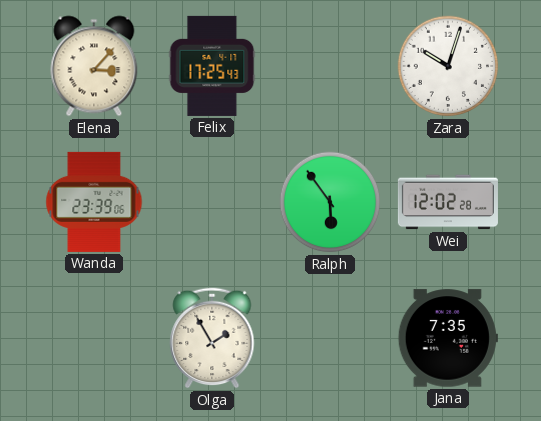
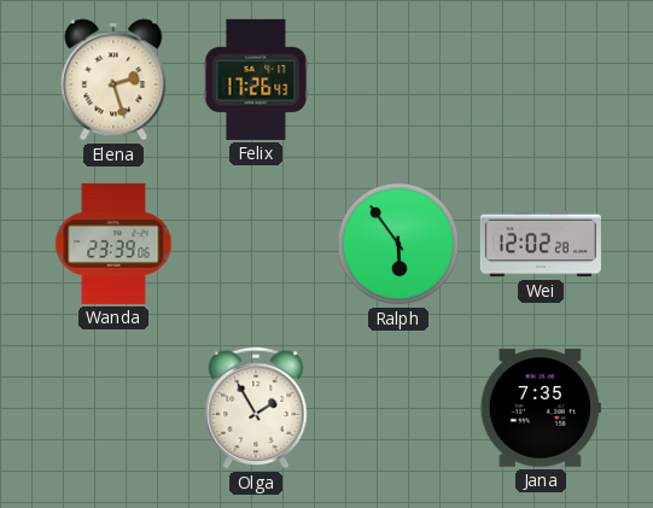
Elena: 3:07 -> 2:27 (113, 80)
Felix: 17:25 -> 17:26 (256, 80)
Zara: 10:03 -> none (448, 66)
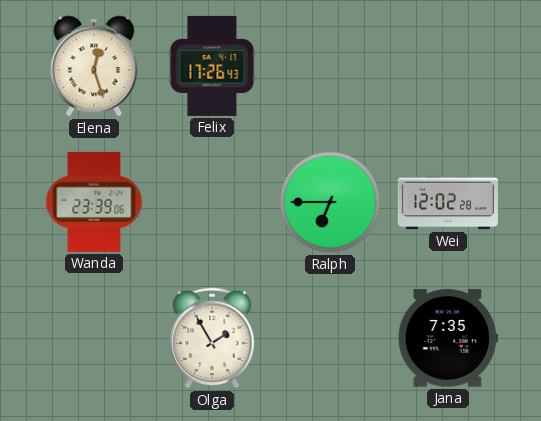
Elena: 2:27 -> 12:27 (94, 66)
Ralph: 5:54 -> 6:45 (330, 202)
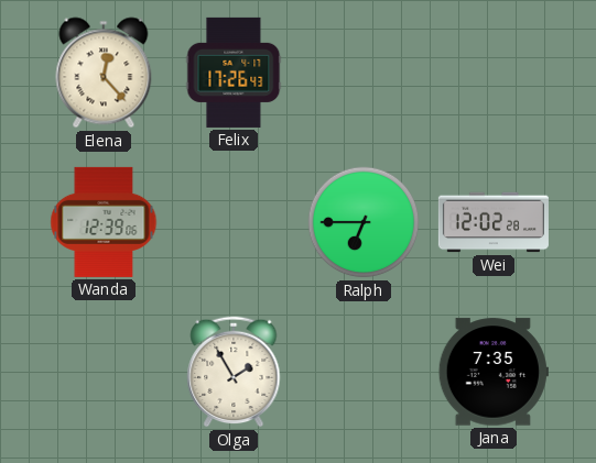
Elena: 12:27 -> 12:23 (104, 73)
Wanda: 23:39 -> 12:39 (104, 222)
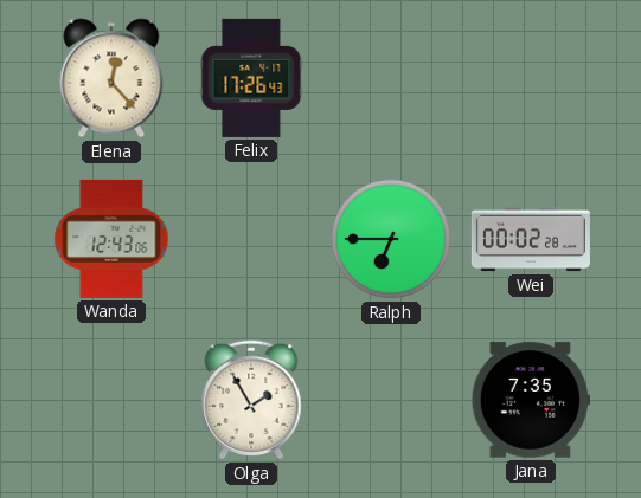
Wanda: 12:39 -> 12:43 (111, 239)
Wei: 12:02 -> 00:02 (531, 239)
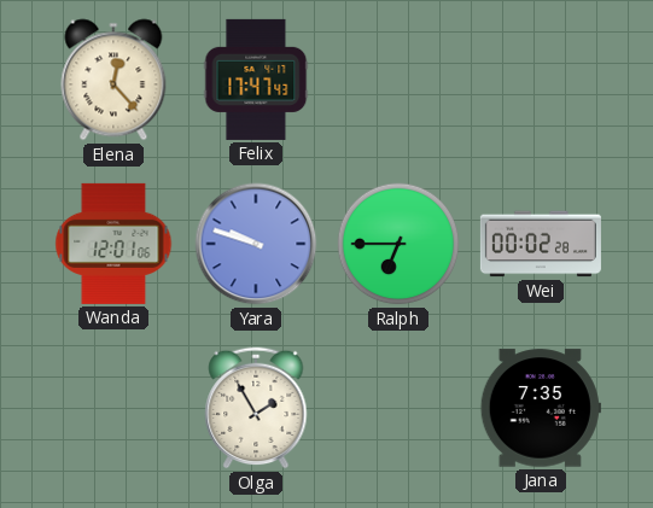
Felix: 17:26 -> 17:47 (256, 80)
Wanda: 12:43 -> 12:01 (113, 244)
Yara: none -> 9:48 (256, 244)
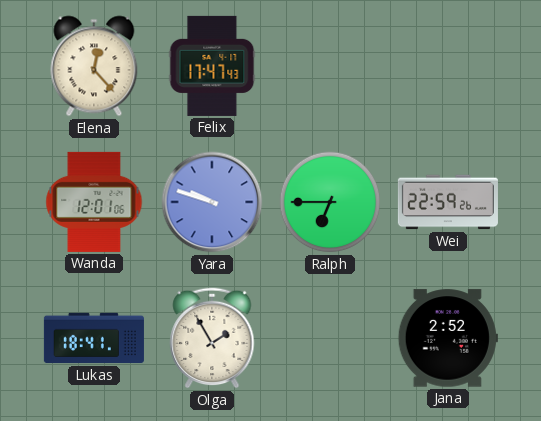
Wei: 00:02 -> 22:59 (448, 202)
Lukas: none -> 18:41 (94, 338)
Jana: 7:35 -> 2:52 (448, 338)
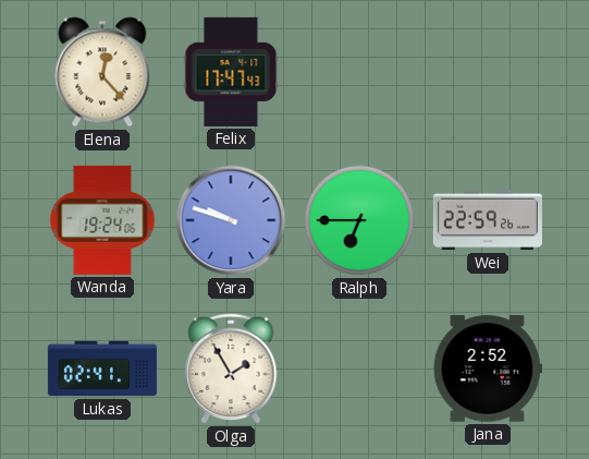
Wanda: 12:01 -> 19:24 (102, 220)
Lukas: 18:41 -> 02:41 (102, 369)
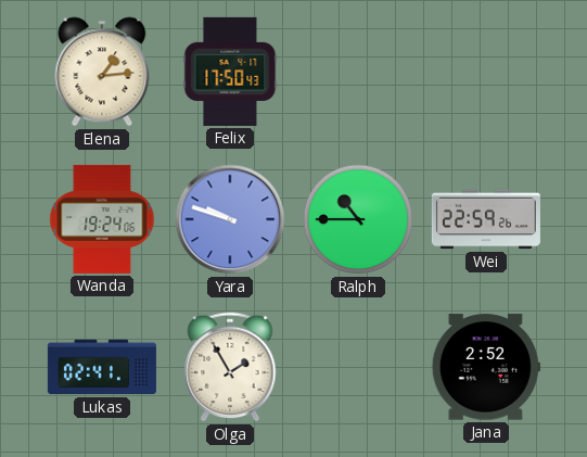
Elena: 12:23 -> 1:14 (102, 72)
Felix: 17:47 -> 17:50 (230, 72)
Ralph: 6:45 -> 10:45 (358, 219)
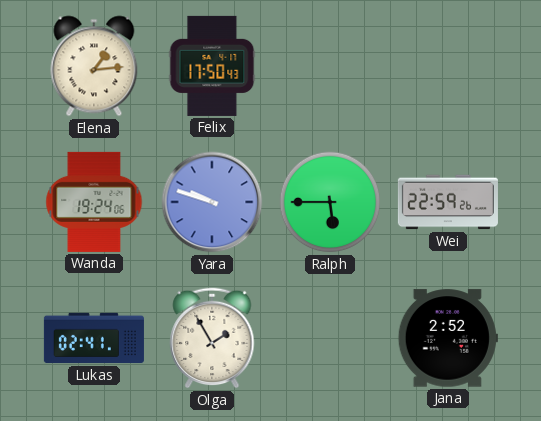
Ralph: 10:45 -> 5:45 (330, 202)
